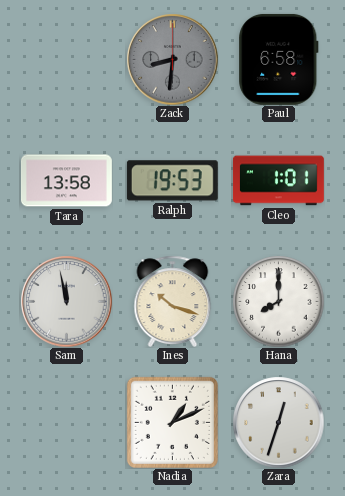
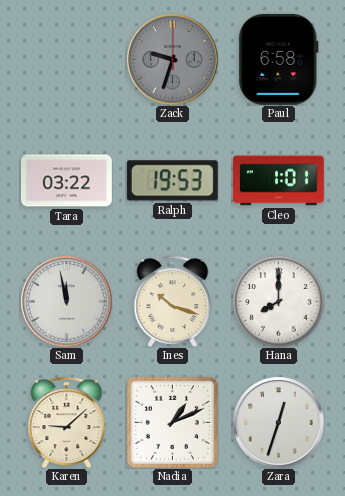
Zack: 8:31 -> 9:33 (172, 59)
Tara: 13:58 -> 03:22 (66, 181)
Karen: none -> 9:08 (67, 422)
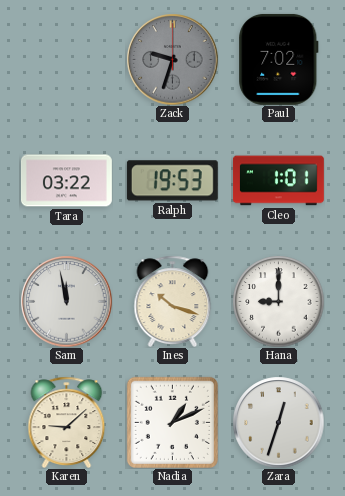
Paul: 6:58 -> 7:02 (279, 59)
Hana: 8:00 -> 9:00 (278, 301)
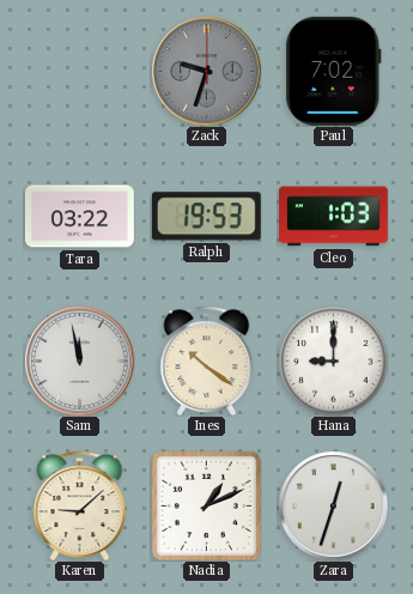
Cleo: 1:01 -> 1:03 (333, 217)
Ines: 10:18 -> 10:21 (207, 360)
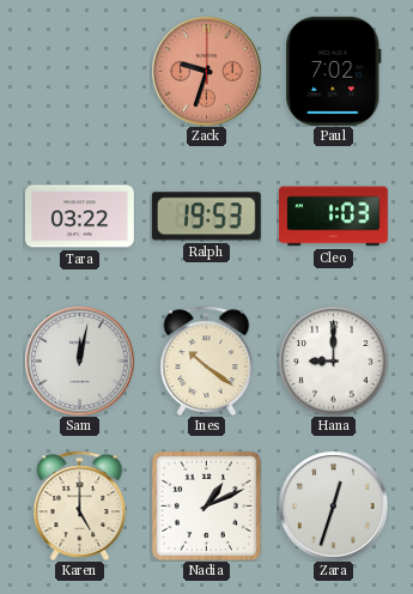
Zack dial: grey -> salmon (206, 71)
Sam: 11:58 -> 12:02 (79, 360)
Karen: 9:08 -> 5:00 (80, 505)
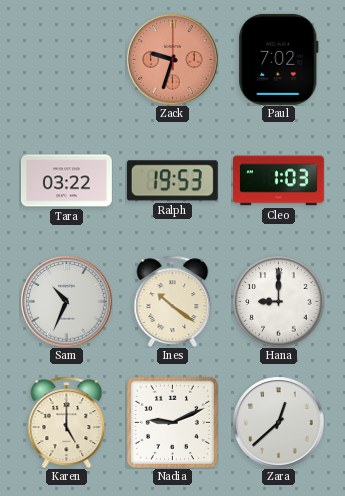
Sam: 12:02 -> 10:34 (66, 301)
Nadia: 1:11 -> 9:11 (172, 422)
Zara: 12:33 -> 12:38 (278, 422)
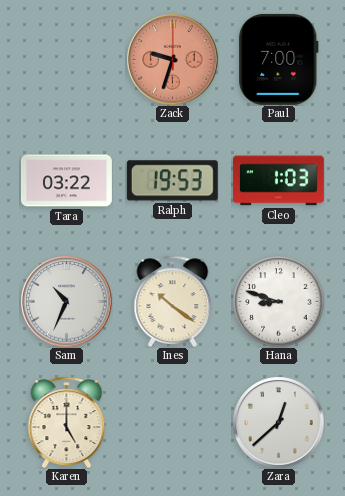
Paul: 7:02 -> 7:00 (279, 59)
Hana: 9:00 -> 8:48 (278, 301)
Nadia: 9:11 -> none (172, 422)
